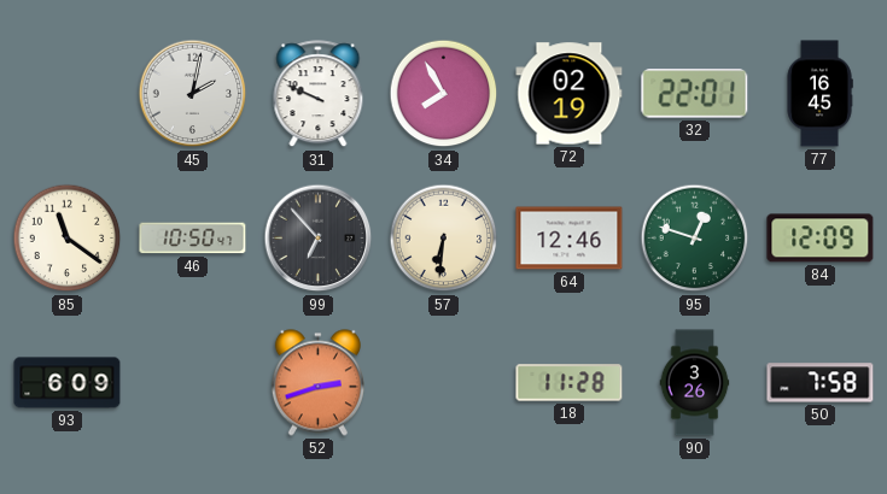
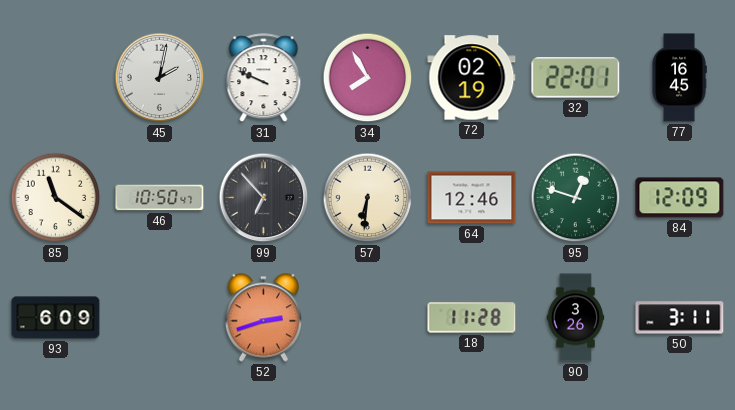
50: 7:58 -> 3:11 (680, 318)
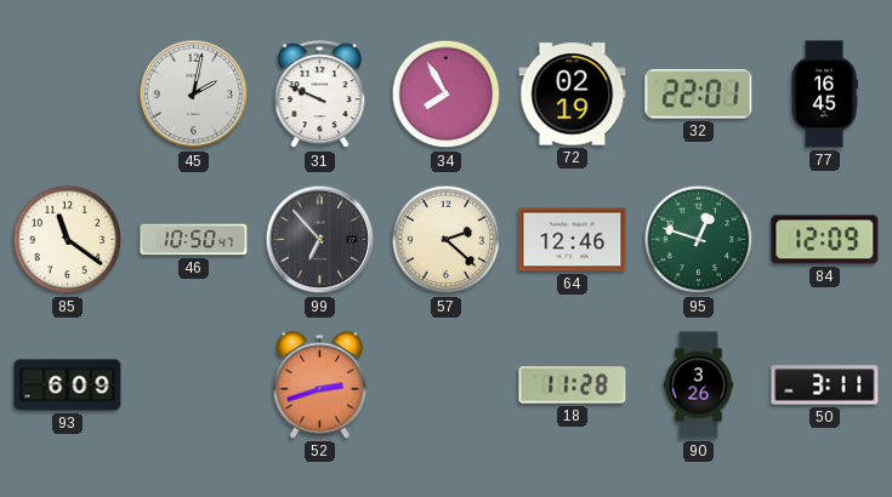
57: 6:31 -> 2:22 (447, 240)
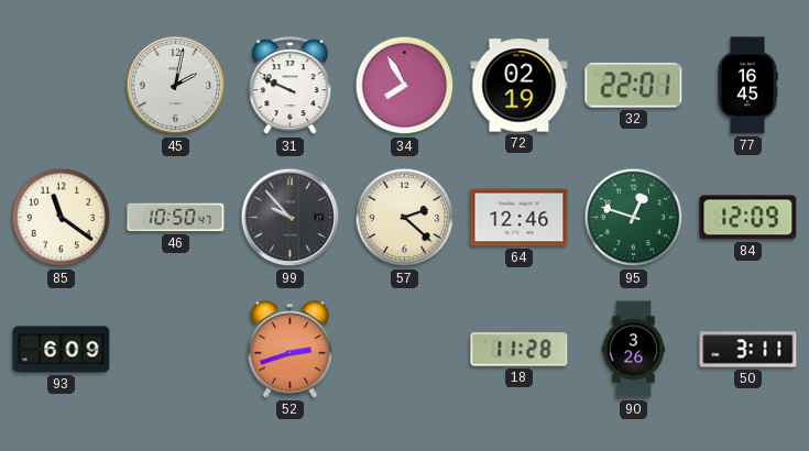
99: 6:53 -> 9:53 (291, 218)
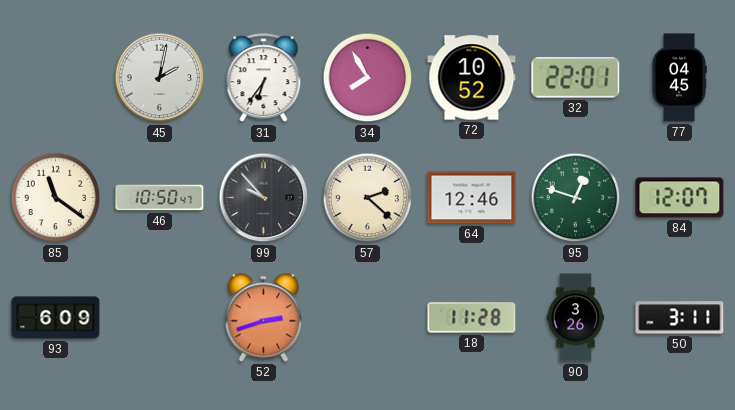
31: 9:49 -> 6:36 (264, 78)
72: 02:19 -> 10:52 (472, 78)
77: 16:45 -> 04:45 (679, 78)
84: 12:09 -> 12:07 (680, 198)
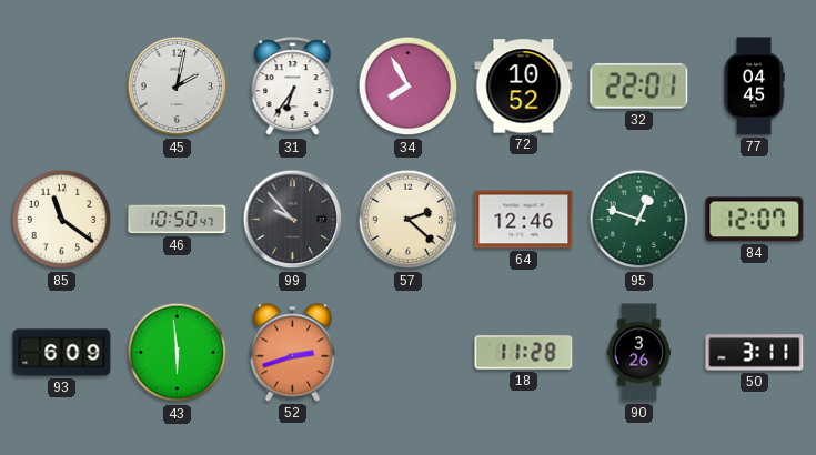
43: none -> 5:59 (178, 353)
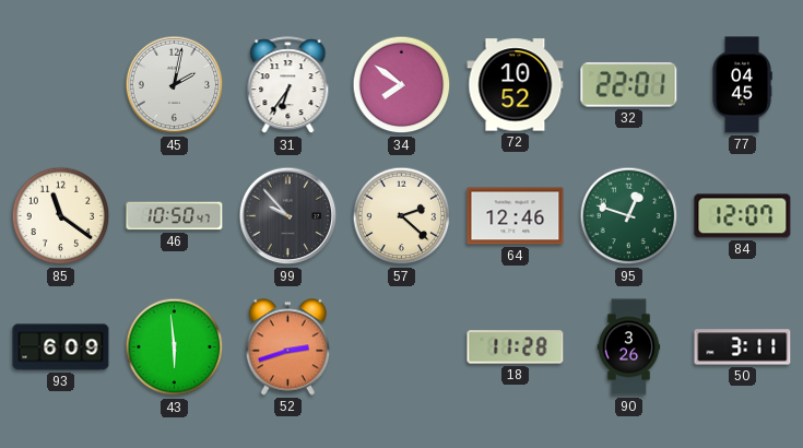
34: 7:55 -> 7:51 (402, 85)
